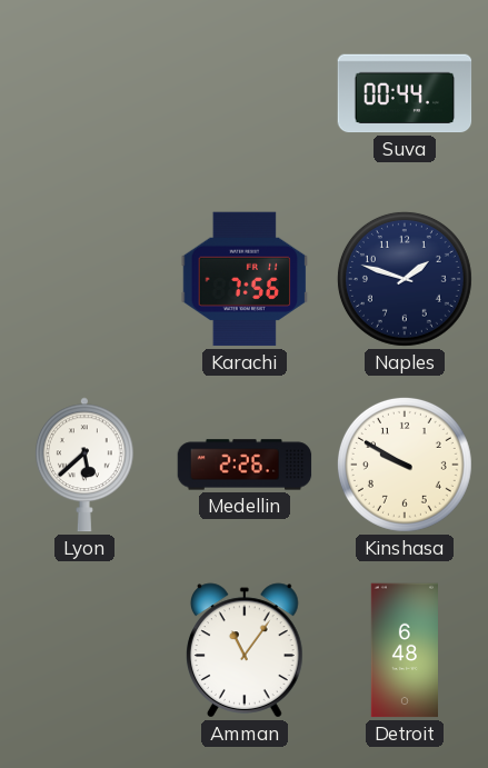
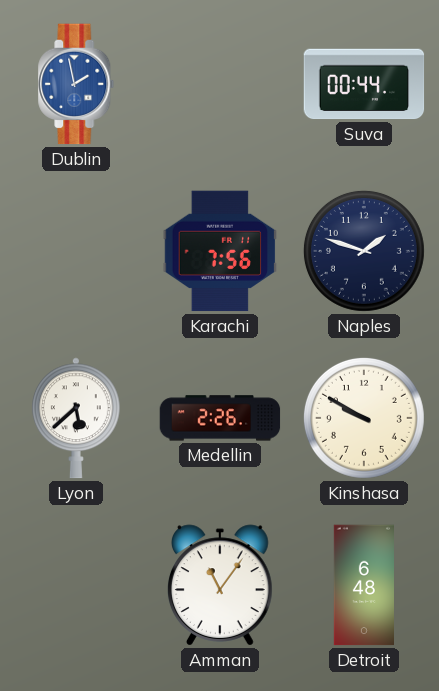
Dublin: none -> 1:58 (76, 84)
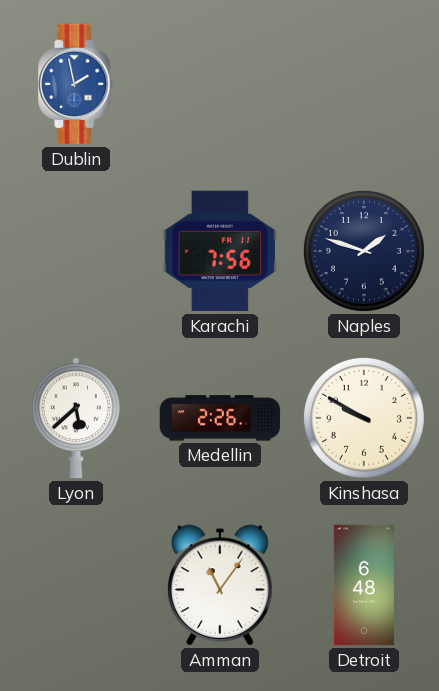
Suva: 00:44 -> none (364, 84)
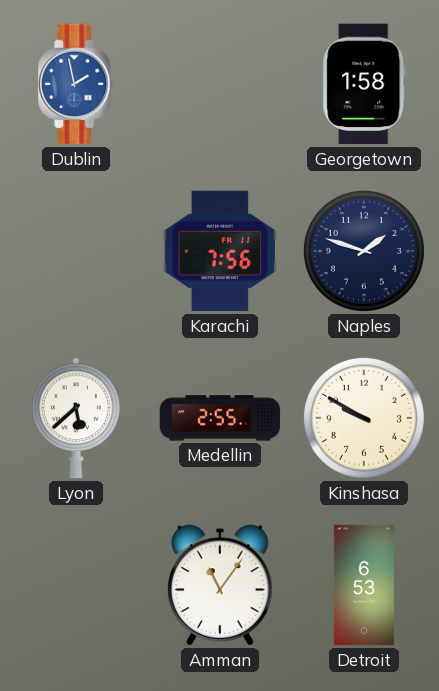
Georgetown: none -> 1:58 (364, 84)
Medellin: 2:26 -> 2:55 (220, 418)
Detroit: 6:48 -> 6:53 (363, 585)
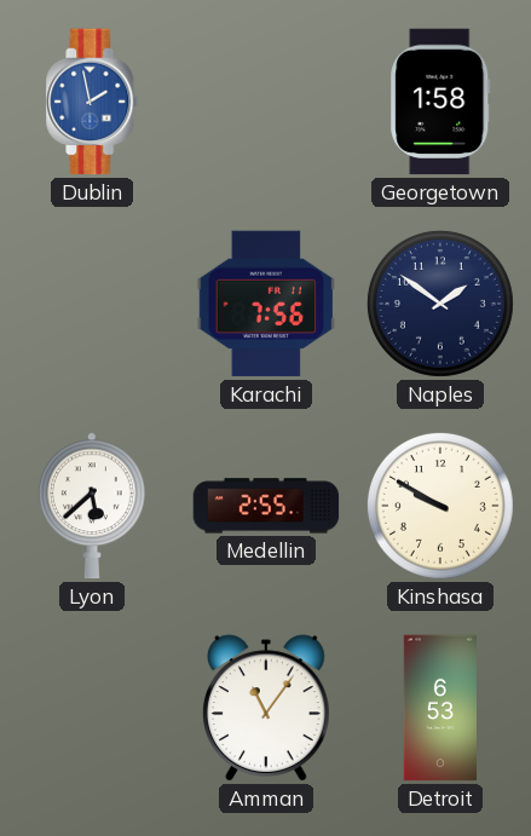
Naples: 1:48 -> 1:51 (440, 304)
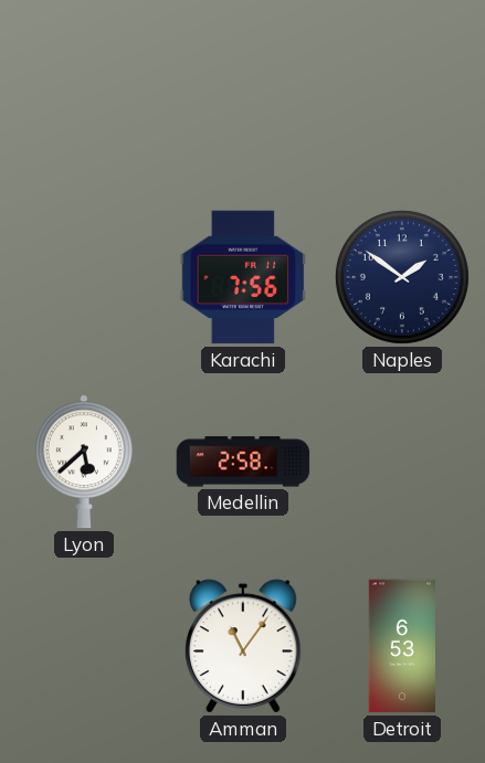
Dublin: 1:58 -> none (92, 102)
Georgetown: 1:58 -> none (440, 102)
Medellin: 2:55 -> 2:58 (243, 462)
Kinshasa: 9:50 -> none (440, 506)
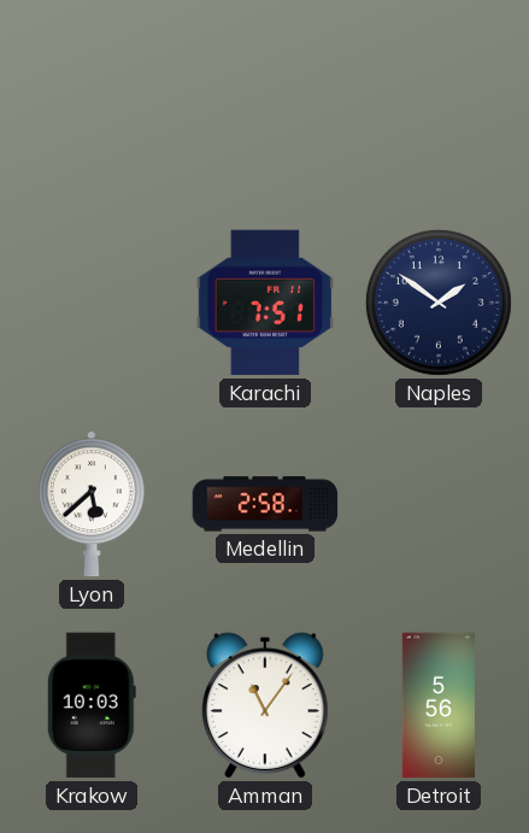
Karachi: 7:56 -> 7:51 (265, 303)
Krakow: none -> 10:03 (92, 705)
Detroit: 6:53 -> 5:56 (437, 705)
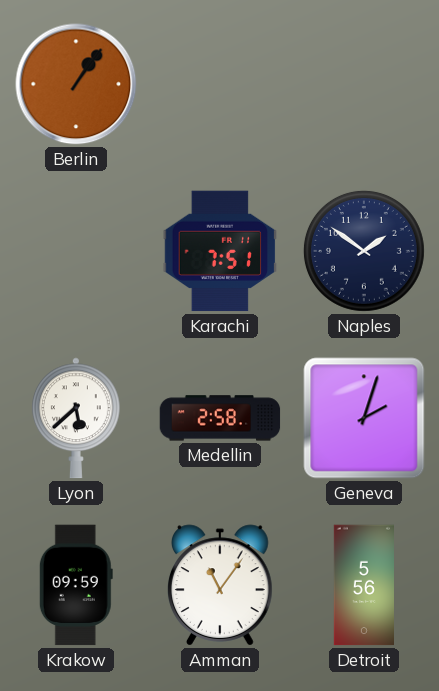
Berlin: none -> 1:06 (76, 84)
Geneva: none -> 2:03 (364, 418)
Krakow: 10:03 -> 09:59 (76, 585)
